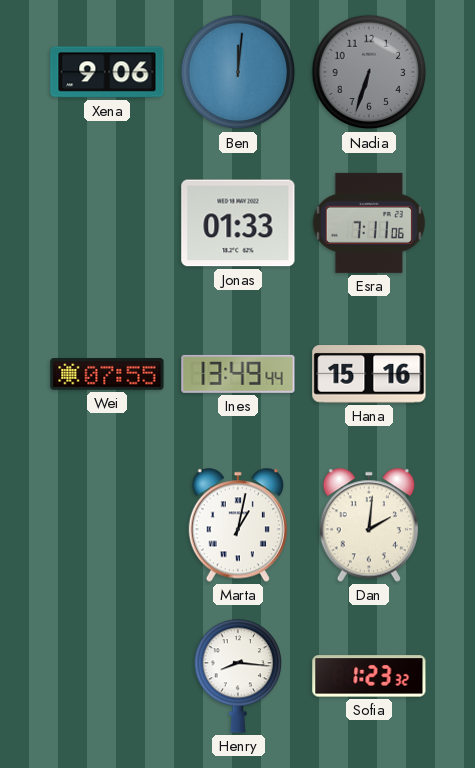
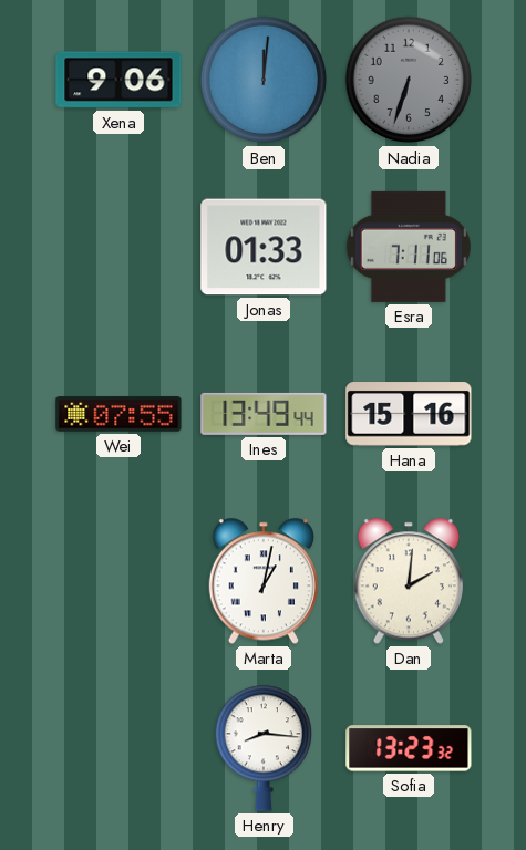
Sofia: 1:23 -> 13:23 (409, 748)
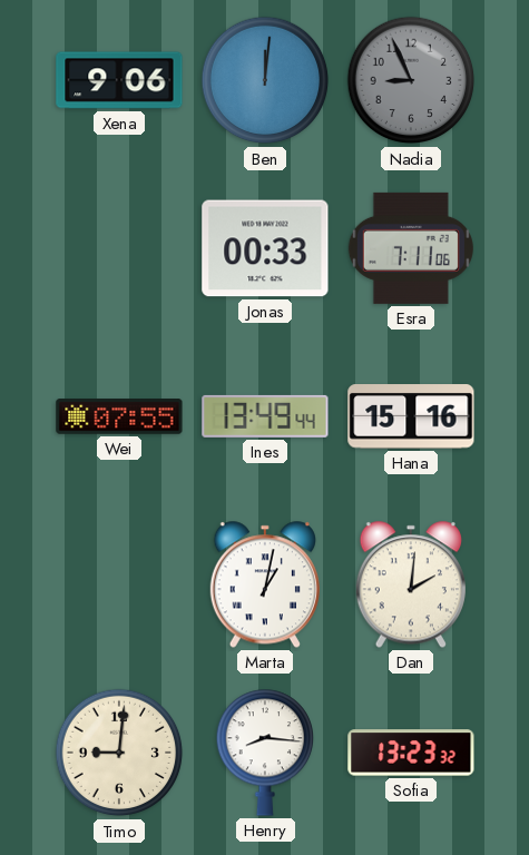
Nadia: 6:33 -> 8:56 (411, 80)
Jonas: 01:33 -> 00:33 (265, 248)
Timo: none -> 9:01 (119, 753)
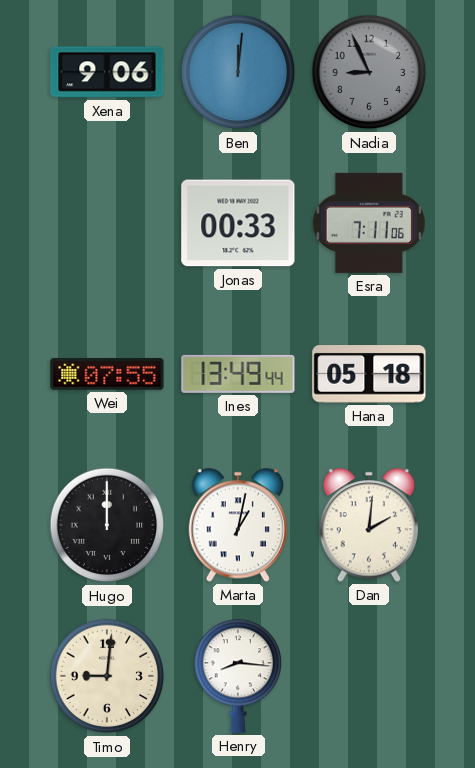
Hana: 15:16 -> 05:18 (369, 374)
Hugo: none -> 12:00 (107, 525)
Sofia: 13:23 -> none (411, 753)
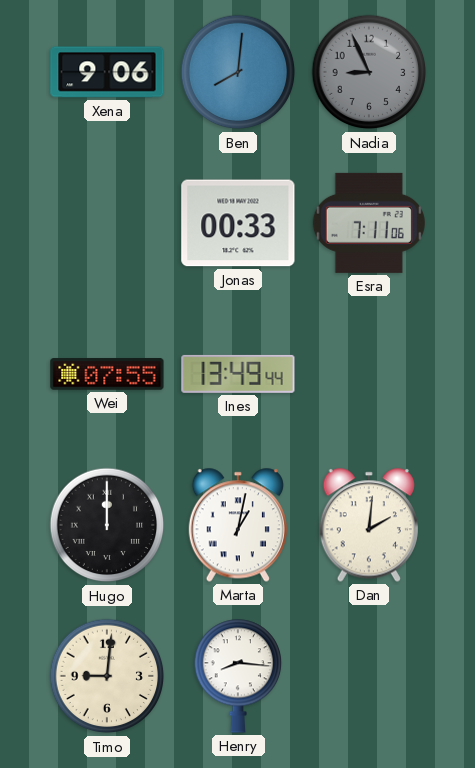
Ben: 12:01 -> 8:01 (238, 72)
Hana: 05:18 -> none (369, 374)
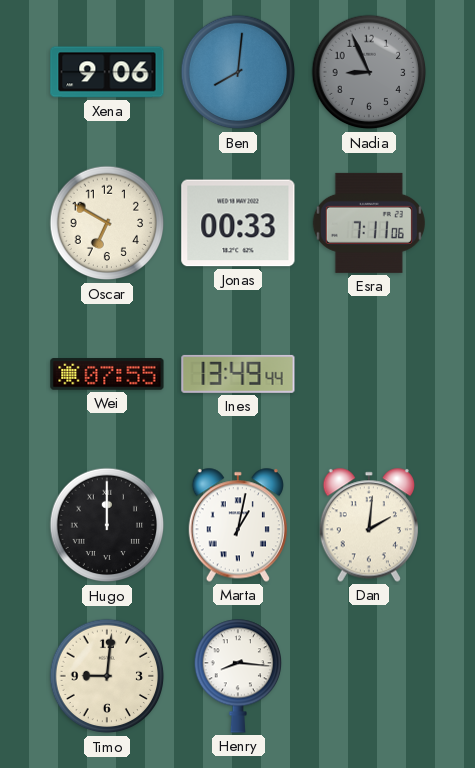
Oscar: none -> 6:50 (107, 223)
